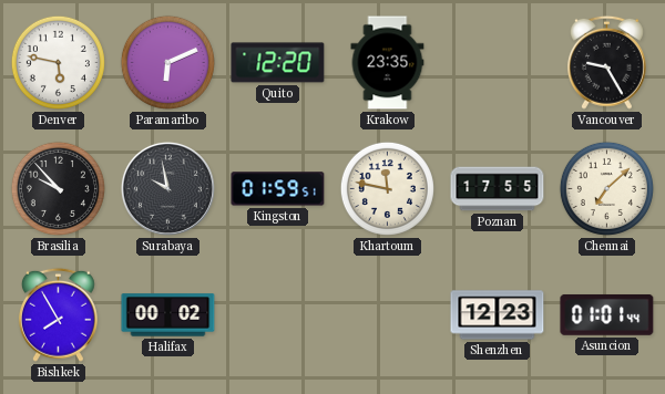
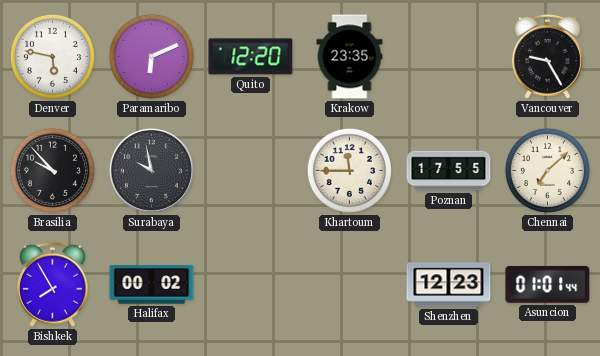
Kingston: 01:59 -> none (278, 189)
Khartoum: 11:47 -> 11:45 (349, 170)
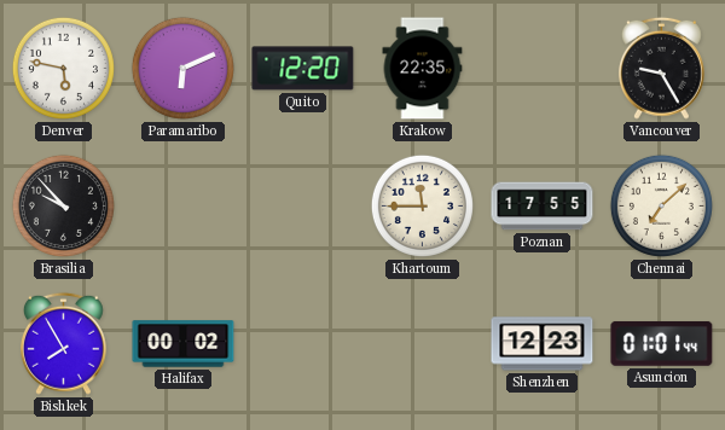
Krakow: 23:35 -> 22:35 (423, 69)
Surabaya: 9:58 -> none (151, 170)
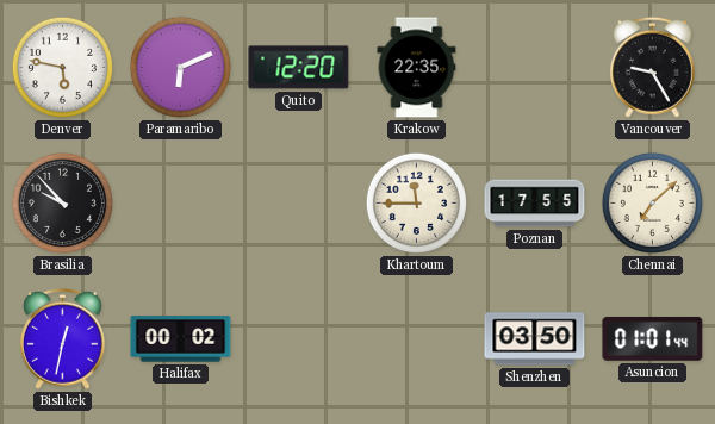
Bishkek: 7:55 -> 12:32 (62, 338)
Shenzhen: 12:23 -> 03:50 (535, 339)
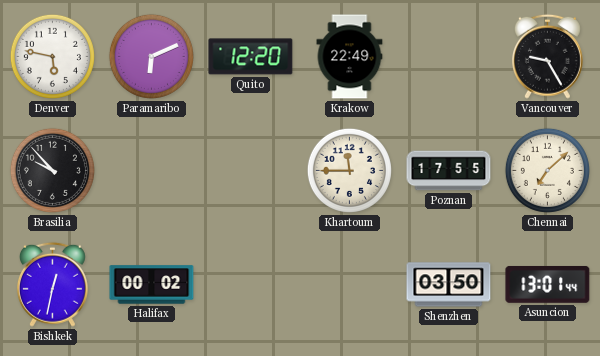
Krakow: 22:35 -> 22:49 (350, 57)
Asuncion: 01:01 -> 13:01 (548, 284)
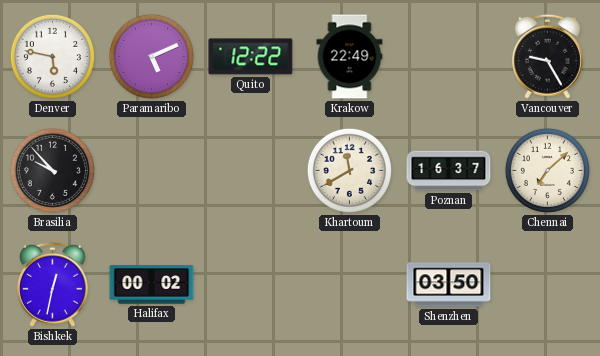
Paramaribo: 6:11 -> 5:11 (151, 56)
Quito: 12:20 -> 12:22 (251, 57)
Khartoum: 11:45 -> 11:40 (349, 170)
Poznan: 17:55 -> 16:37 (449, 171)
Asuncion: 13:01 -> none (548, 284)
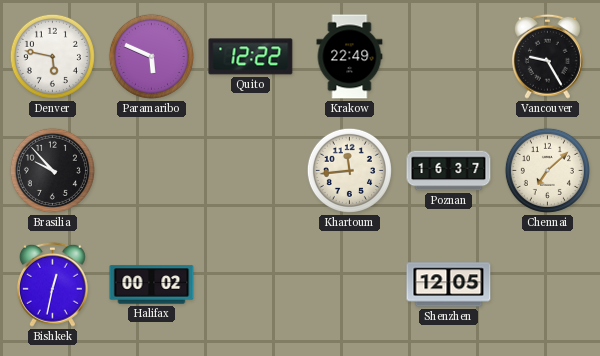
Paramaribo: 5:11 -> 5:49 (151, 56)
Khartoum: 11:40 -> 11:44 (349, 170)
Shenzhen: 03:50 -> 12:05 (449, 285)
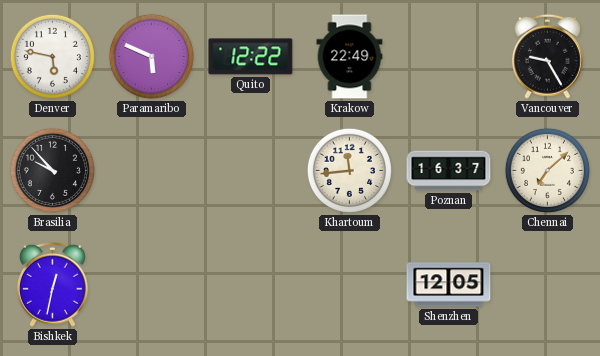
Halifax: 00:02 -> none (152, 285)
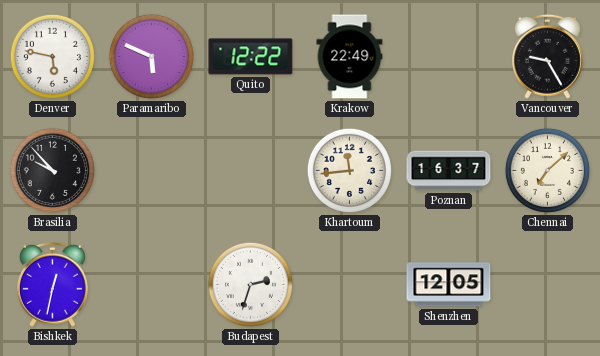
Budapest: none -> 2:33 (250, 284)
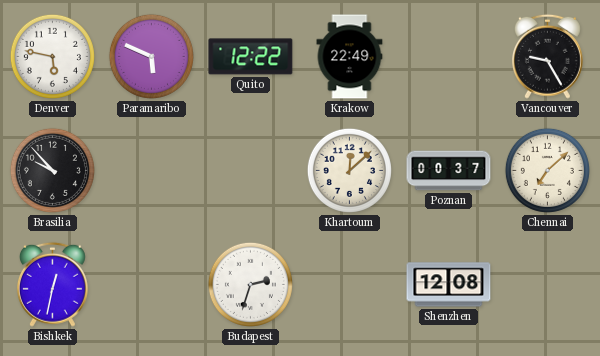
Khartoum: 11:44 -> 12:08 (349, 170)
Poznan: 16:37 -> 00:37 (449, 171)
Shenzhen: 12:05 -> 12:08 (449, 285)
